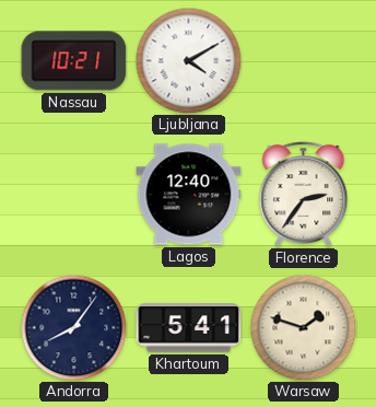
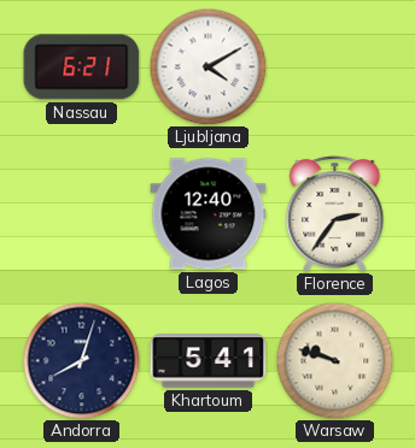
Nassau: 10:21 -> 6:21 (82, 67)
Andorra: 8:06 -> 8:03 (81, 360)
Warsaw: 1:48 -> 9:48 (334, 360)
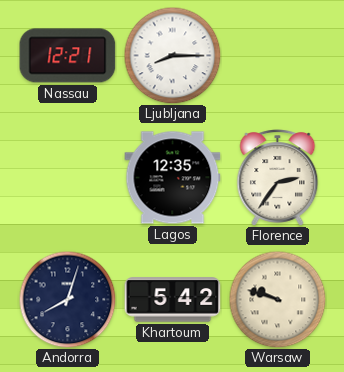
Nassau: 6:21 -> 12:21 (68, 56)
Ljubljana: 4:10 -> 8:15 (172, 55)
Lagos: 12:40 -> 12:35 (173, 178)
Khartoum: 5:41 -> 5:42 (173, 300)
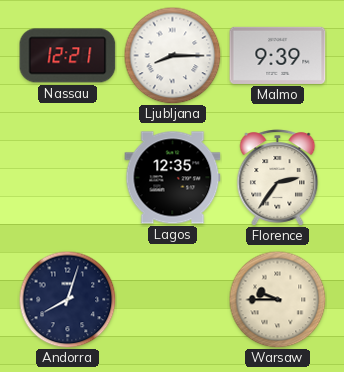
Malmo: none -> 9:39 (278, 55)
Khartoum: 5:42 -> none (173, 300)
Warsaw: 9:48 -> 9:45 (277, 299)
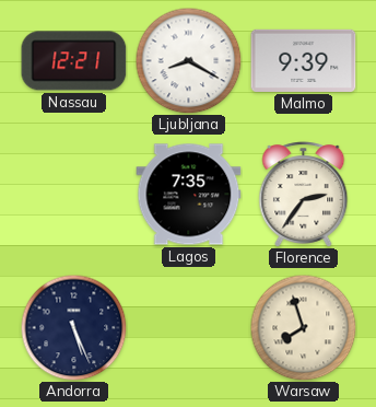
Ljubljana: 8:15 -> 8:20 (188, 60)
Lagos: 12:35 -> 7:35 (189, 195)
Andorra: 8:03 -> 5:26 (73, 327)
Warsaw: 9:45 -> 7:57 (303, 327)
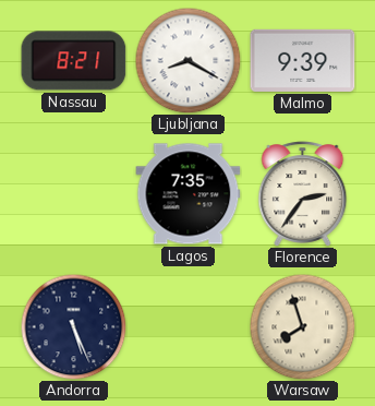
Nassau: 12:21 -> 8:21 (74, 61)
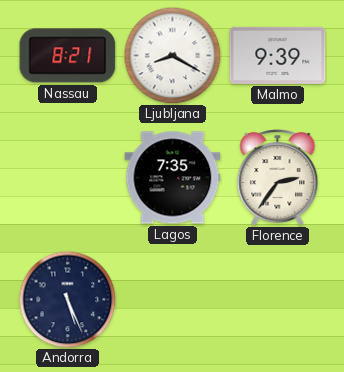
Warsaw: 7:57 -> none (302, 326)
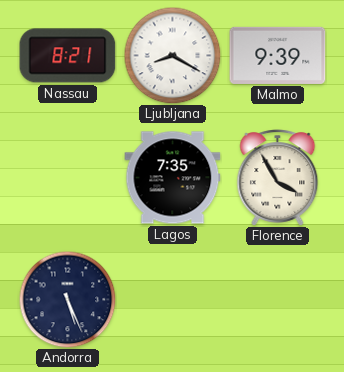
Florence: 2:36 -> 3:55 (278, 178)
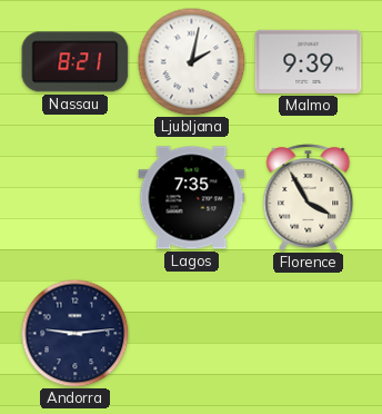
Ljubljana: 8:20 -> 2:02 (191, 61)
Andorra: 5:26 -> 9:14 (74, 333)
